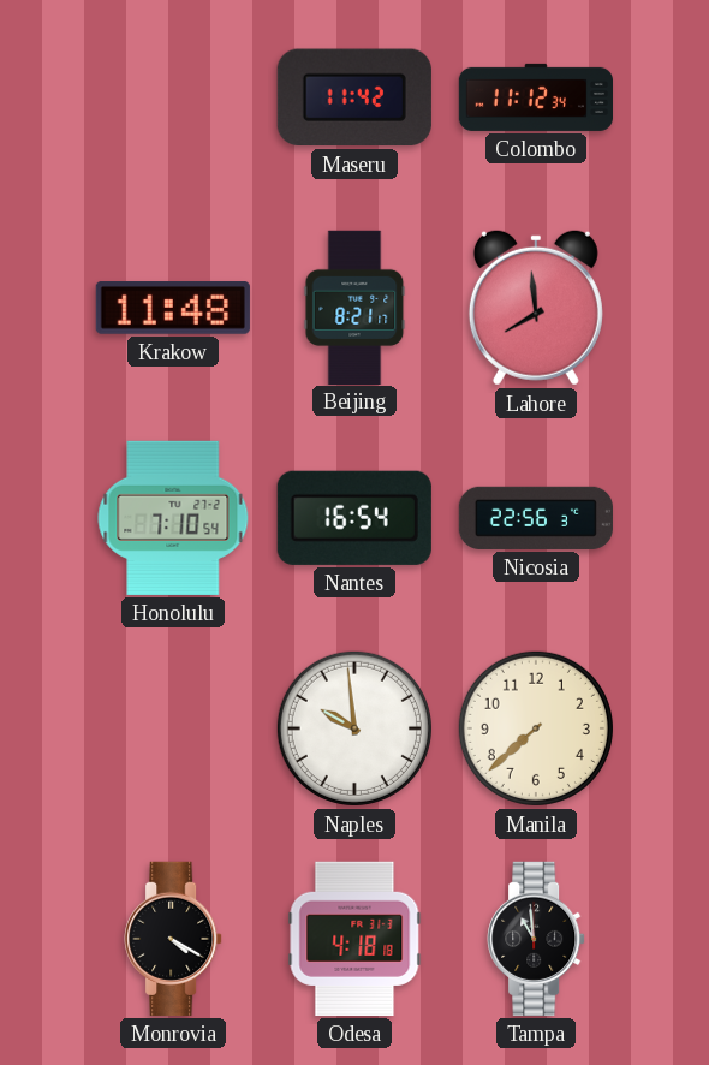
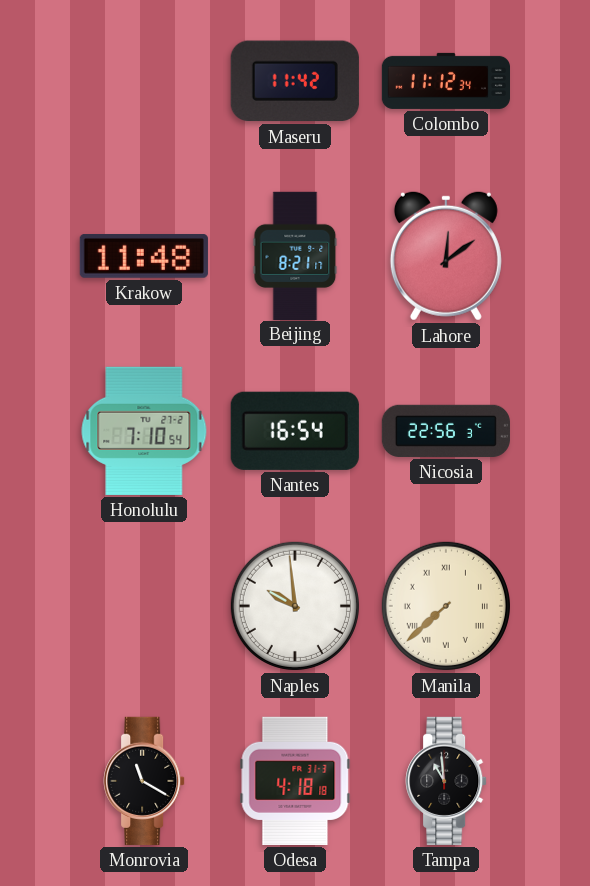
Lahore: 7:59 -> 12:09 (446, 256)
Manila numerals: Arabic -> Roman (446, 606)
Monrovia: 4:20 -> 11:20 (144, 781)
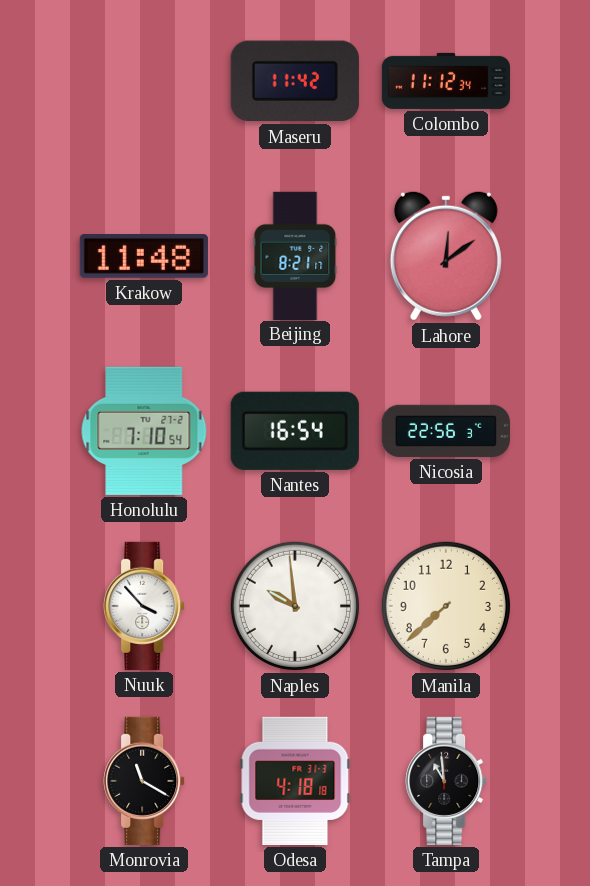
Nuuk: none -> 3:53 (144, 606)
Manila numerals: Roman -> Arabic (446, 606)
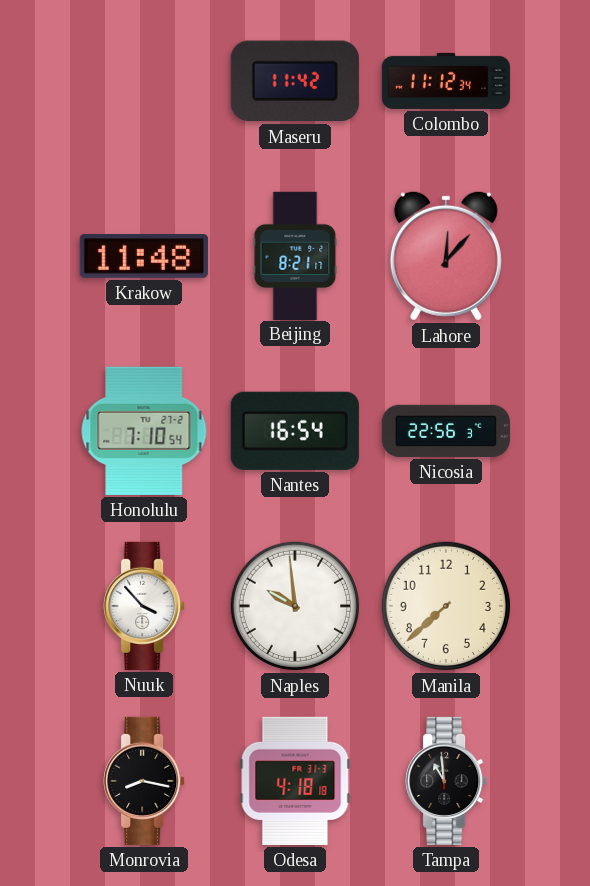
Lahore: 12:09 -> 12:07 (446, 256)
Monrovia: 11:20 -> 8:17 (144, 781)
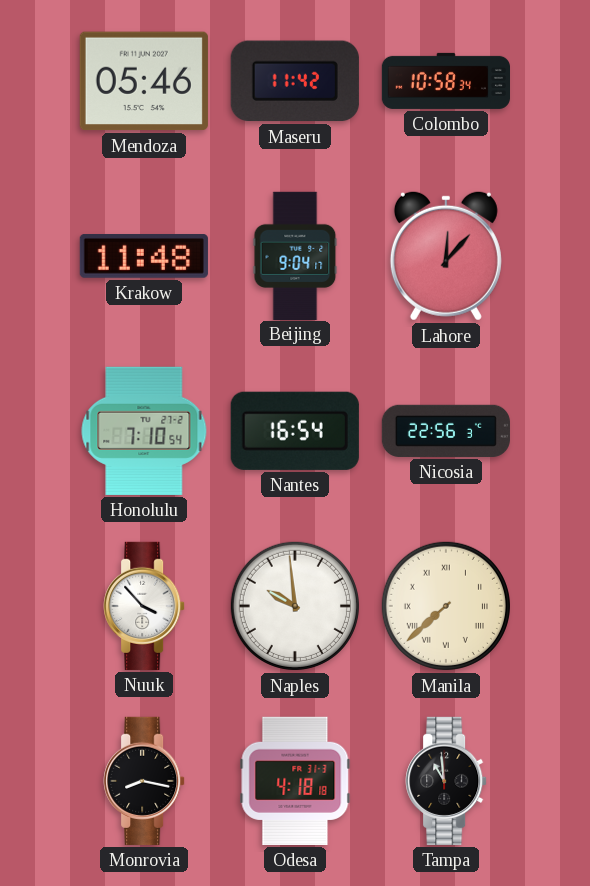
Mendoza: none -> 05:46 (144, 81)
Colombo: 11:12 -> 10:58 (445, 81)
Beijing: 8:21 -> 9:04 (295, 255)
Manila numerals: Arabic -> Roman (446, 606)
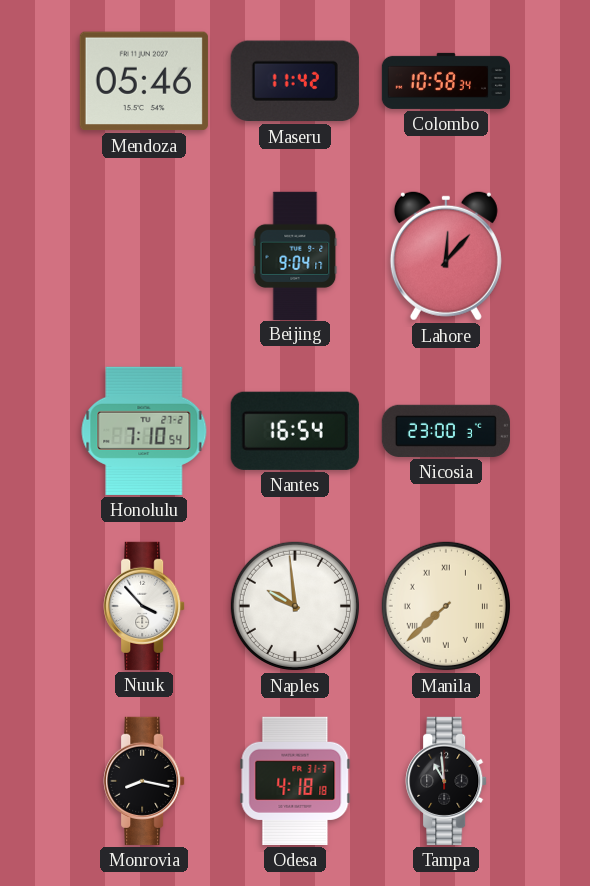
Krakow: 11:48 -> none (144, 257)
Nicosia: 22:56 -> 23:00 (446, 431)
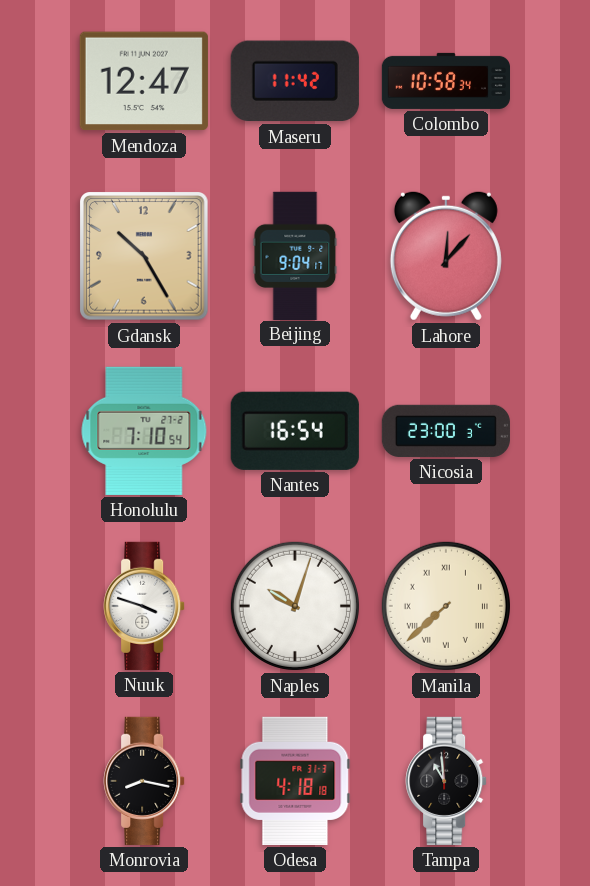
Mendoza: 05:46 -> 12:47 (144, 81)
Gdansk: none -> 10:25 (145, 257)
Nuuk: 3:53 -> 3:48 (144, 606)
Naples: 9:59 -> 10:03 (295, 606)
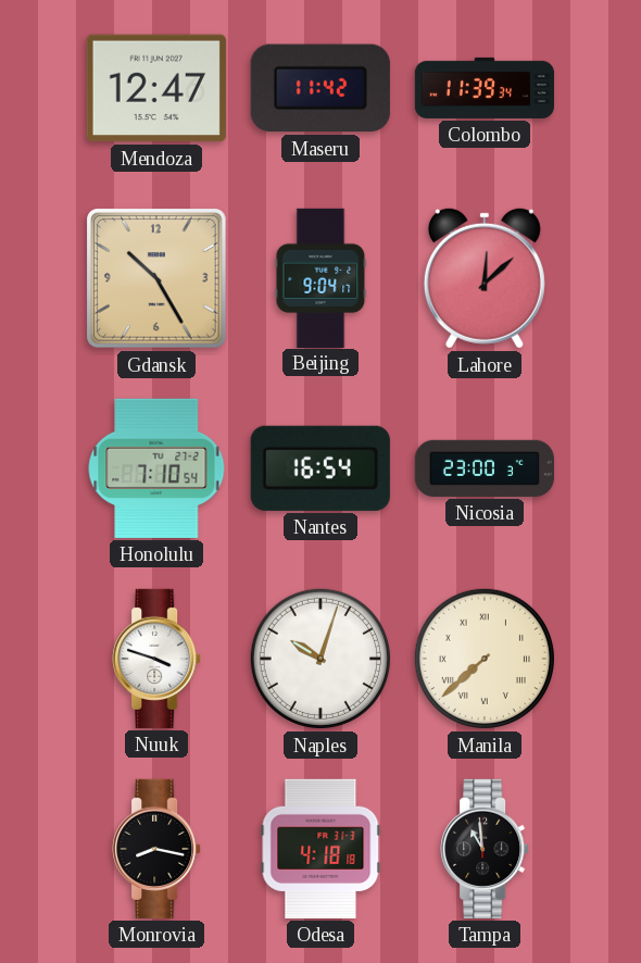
Colombo: 10:58 -> 11:39 (483, 88)
Lahore: 12:07 -> 12:08 (485, 278)
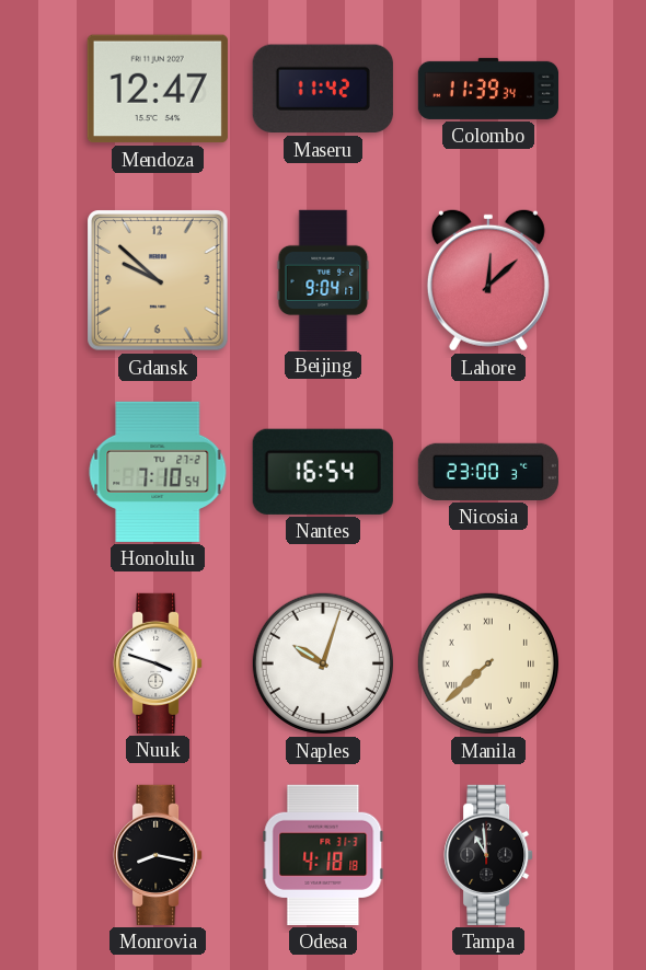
Gdansk: 10:25 -> 9:52 (159, 281)
